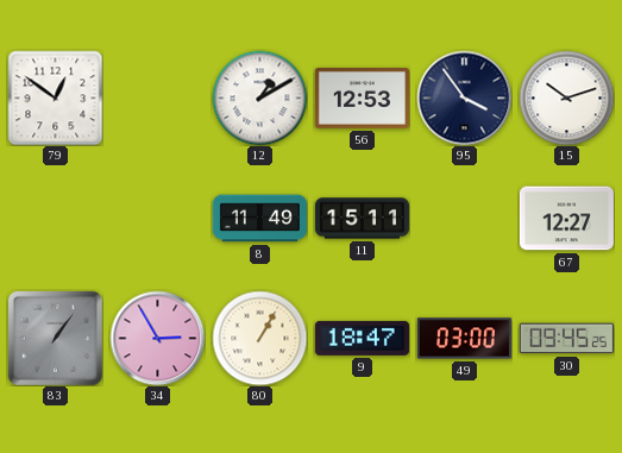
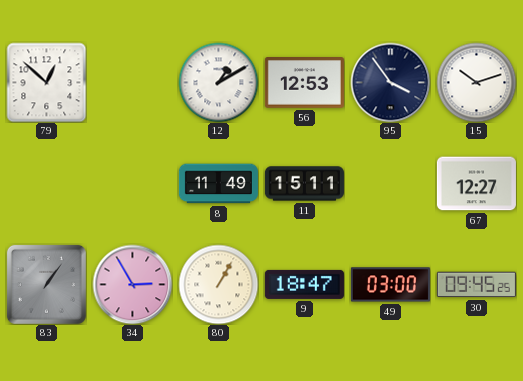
79: 12:51 -> 12:52 (46, 82)
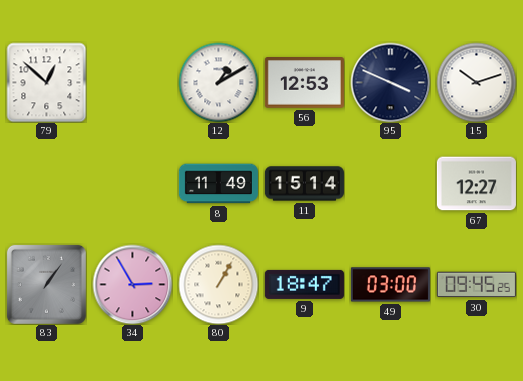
95: 3:54 -> 3:49 (390, 82)
11: 15:11 -> 15:14 (304, 184)
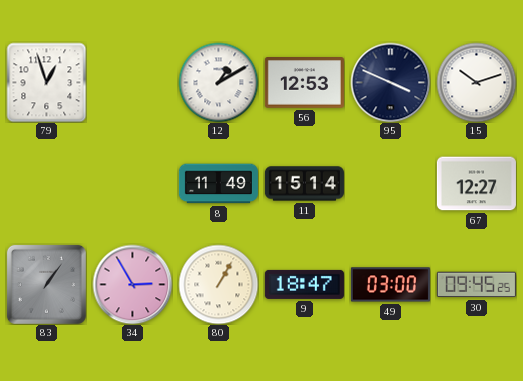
79: 12:52 -> 12:57 (46, 82)
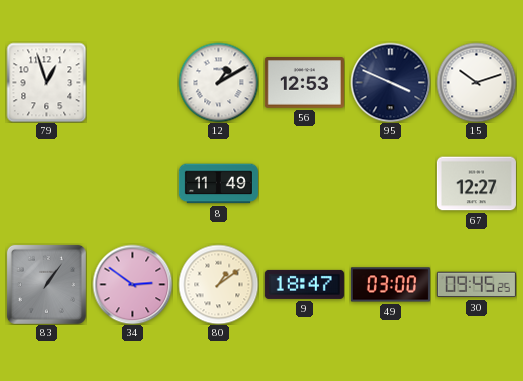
11: 15:14 -> none (304, 184)
34: 2:55 -> 2:51 (132, 284)
80: 1:05 -> 1:09 (218, 284)
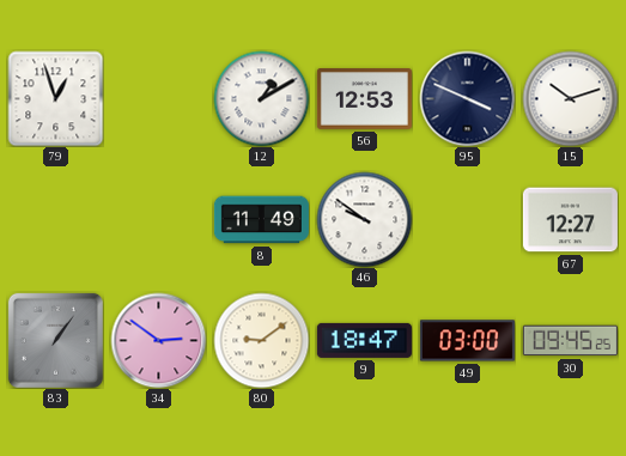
46: none -> 9:51 (364, 219)
80: 1:09 -> 9:09 (261, 340)
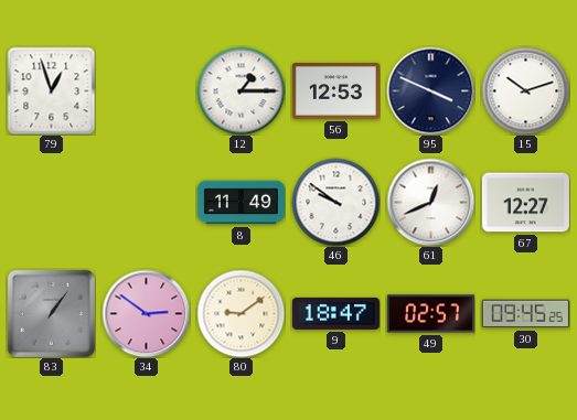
12: 1:10 -> 1:15 (241, 90)
61: none -> 12:41 (430, 202)
49: 03:00 -> 02:57 (430, 314)
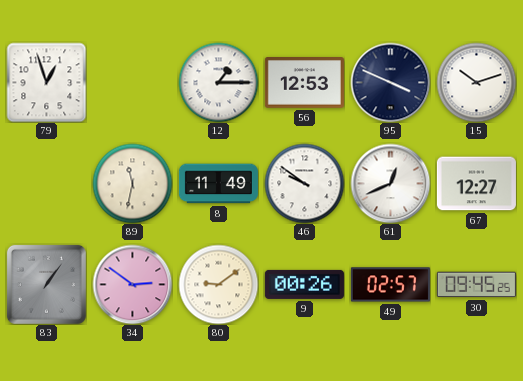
89: none -> 11:32 (132, 183)
9: 18:47 -> 00:26 (304, 284)
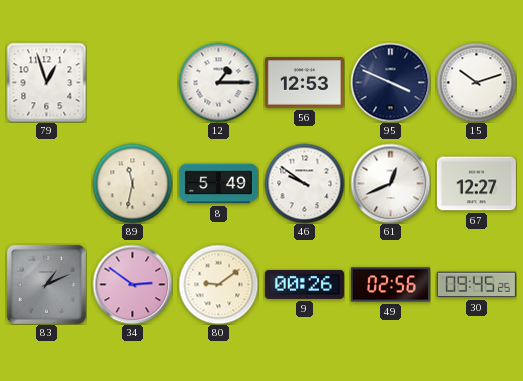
8: 11:49 -> 5:49 (218, 184)
83: 1:06 -> 1:11 (46, 284)
49: 02:57 -> 02:56 (390, 285)
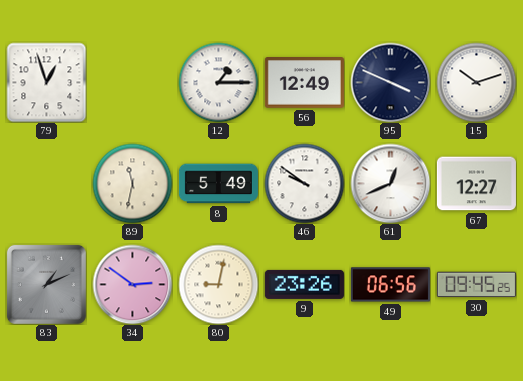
56: 12:53 -> 12:49 (304, 83)
80: 9:09 -> 9:02 (218, 284)
9: 00:26 -> 23:26 (304, 284)
49: 02:56 -> 06:56 (390, 285)
